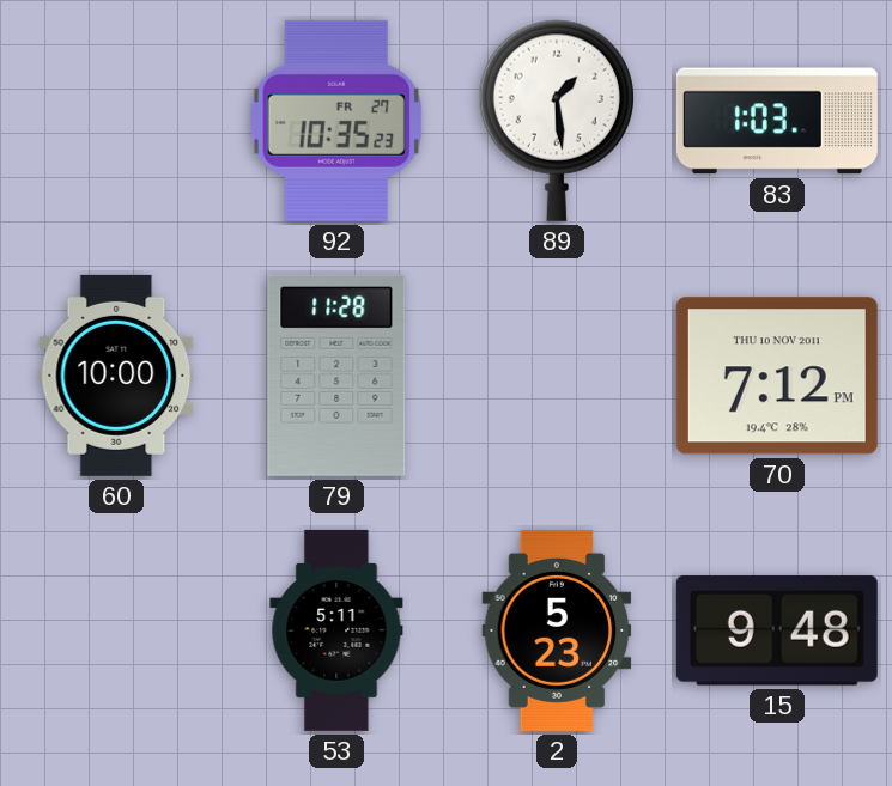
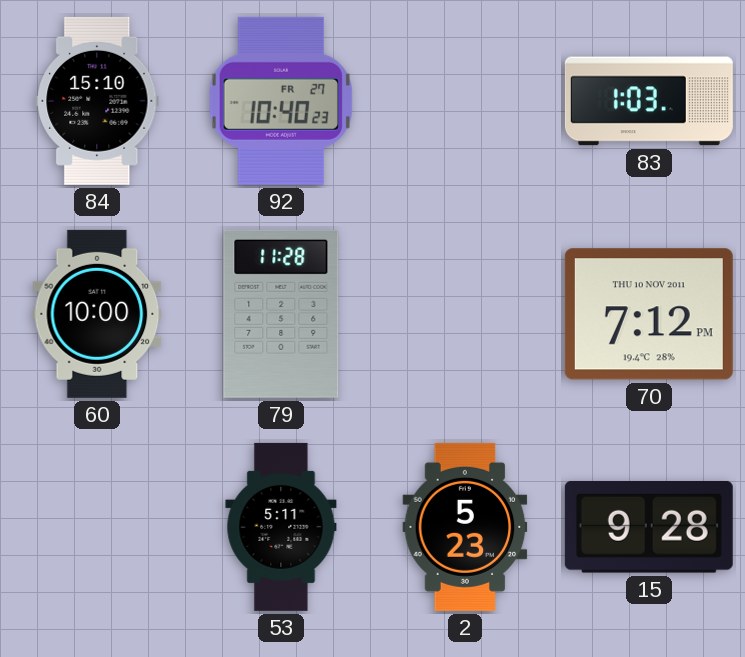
84: none -> 15:10 (97, 101)
92: 10:35 -> 10:40 (280, 101)
89: 1:29 -> none (557, 121)
15: 9:48 -> 9:28 (649, 527)
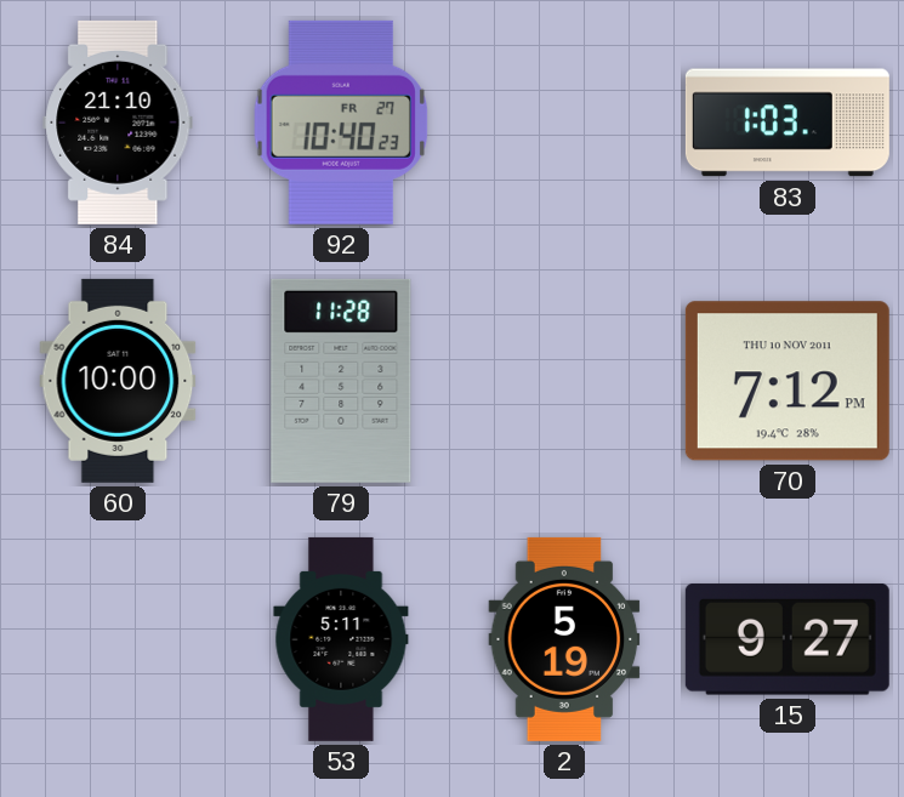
84: 15:10 -> 21:10 (118, 123)
2: 5:23 -> 5:19 (564, 639)
15: 9:28 -> 9:27 (788, 639)
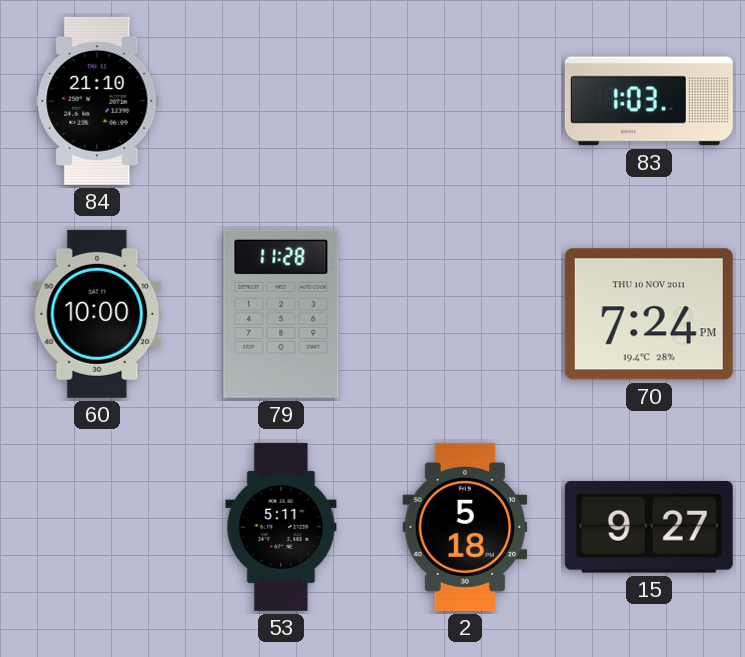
92: 10:40 -> none (340, 123)
70: 7:12 -> 7:24 (649, 314)
2: 5:19 -> 5:18 (465, 527)
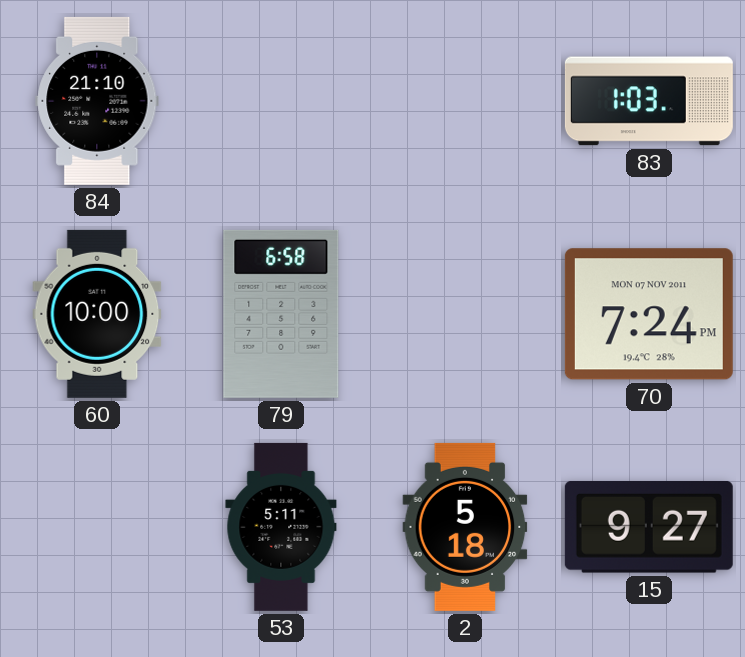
79: 11:28 -> 6:58 (281, 314)
70 date: THU 10 NOV 2011 -> MON 07 NOV 2011 (649, 314)
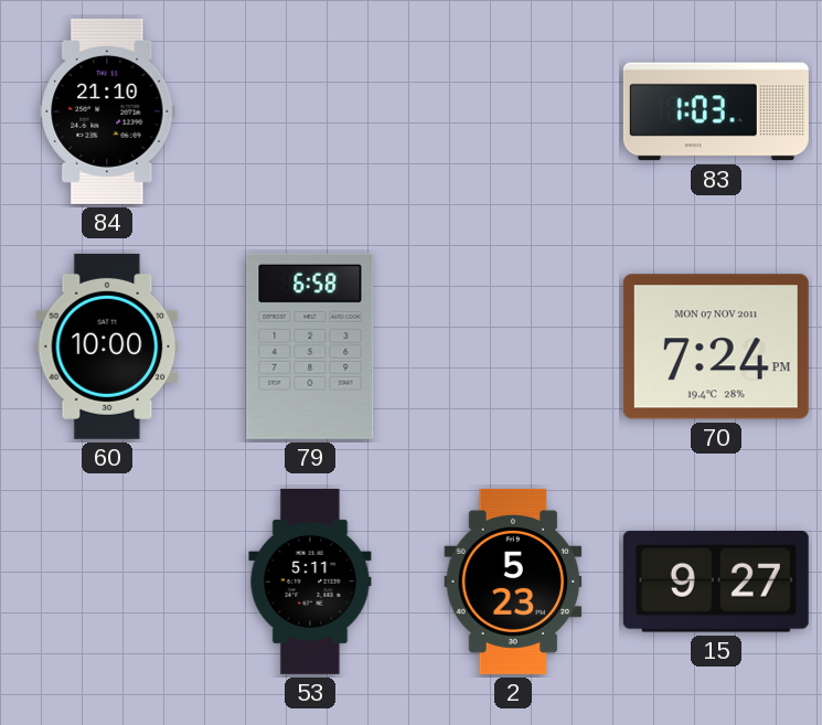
2: 5:18 -> 5:23 (513, 582)
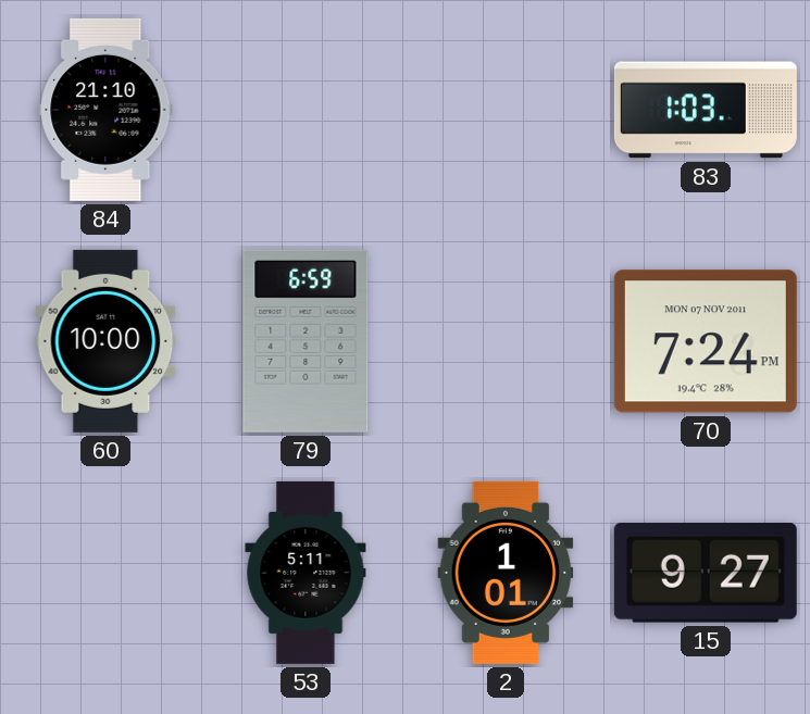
79: 6:58 -> 6:59 (306, 341)
2: 5:23 -> 1:01 (506, 573)
